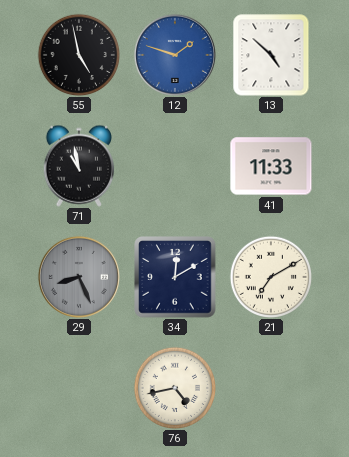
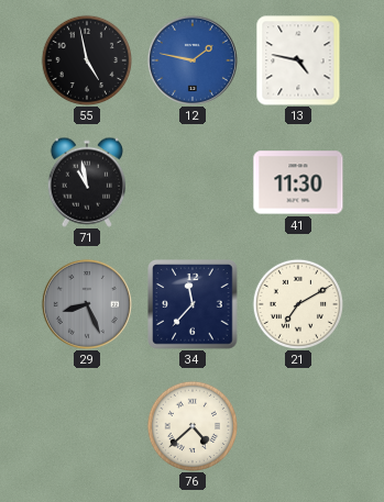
12: 1:48 -> 1:47 (193, 60)
13: 4:52 -> 4:47 (298, 60)
41: 11:33 -> 11:30 (298, 182)
34: 12:10 -> 11:37 (193, 304)
76: 4:43 -> 4:38 (191, 425)
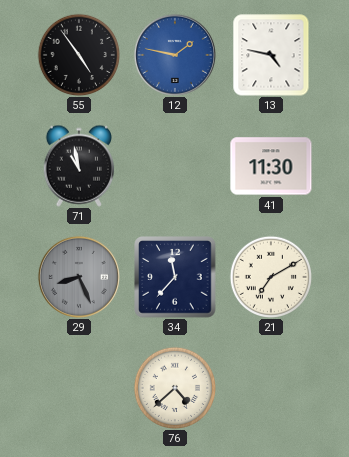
55: 4:58 -> 4:54 (78, 54)
